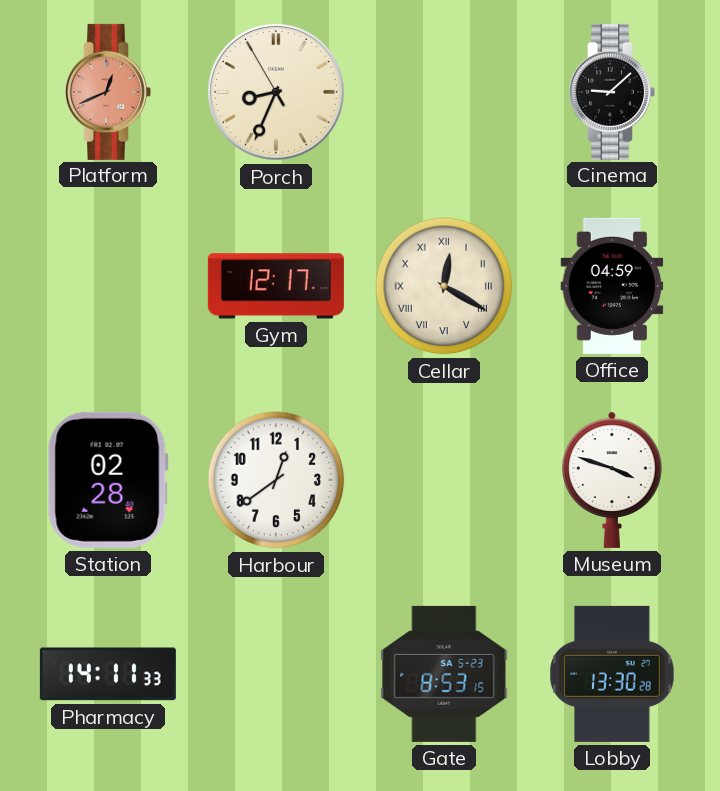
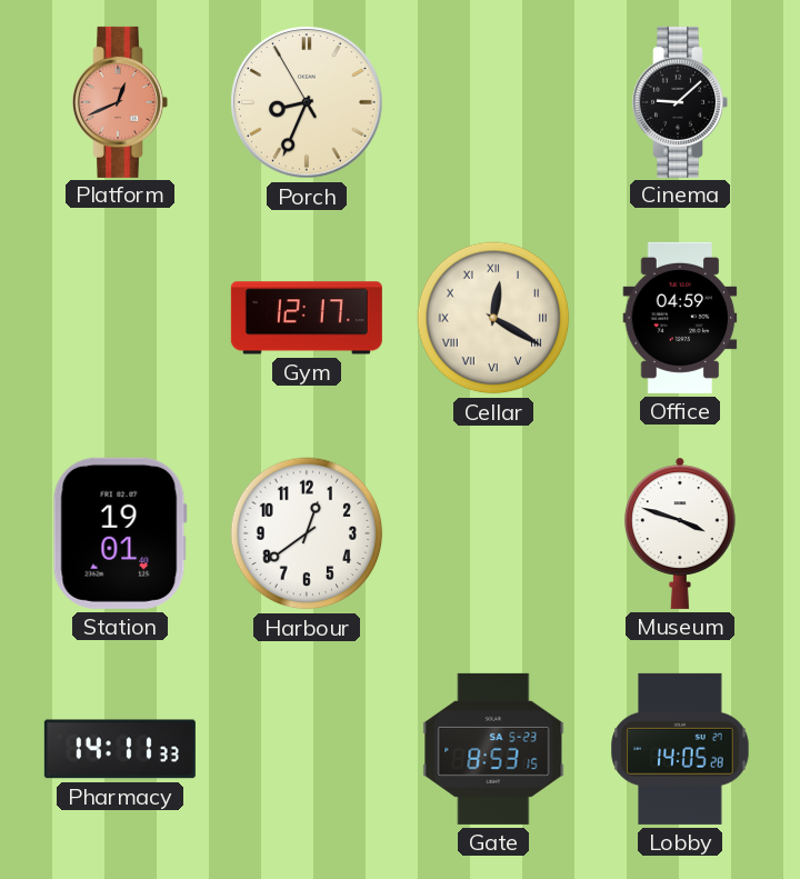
Station: 02:28 -> 19:01 (120, 533)
Lobby: 13:30 -> 14:05 (680, 749)
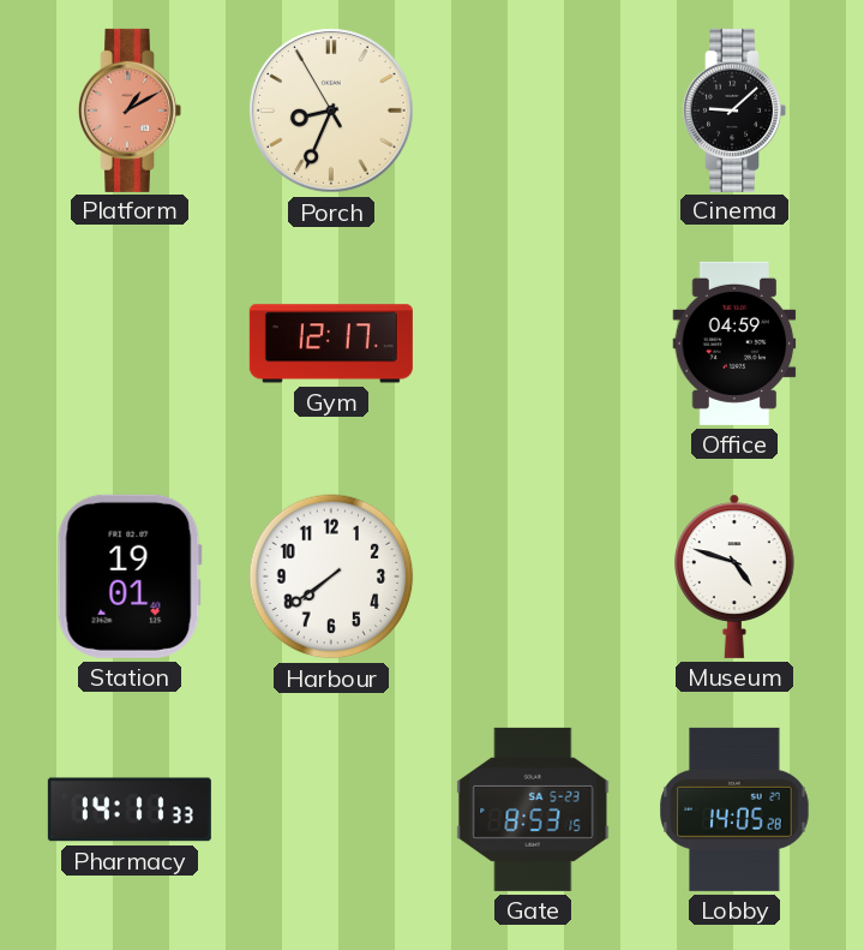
Platform: 12:41 -> 1:10 (130, 110)
Cellar: 12:20 -> none (493, 318)
Harbour: 12:39 -> 7:39 (331, 576)
Museum: 3:48 -> 4:48 (736, 576)
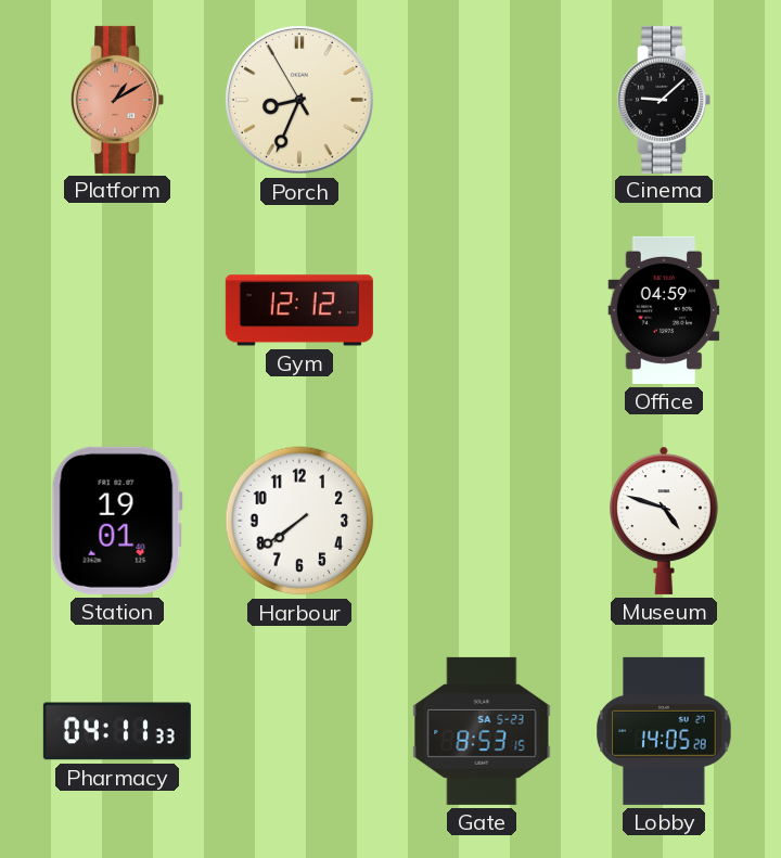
Gym: 12:17 -> 12:12 (299, 310)
Pharmacy: 14:11 -> 04:11 (117, 731)
